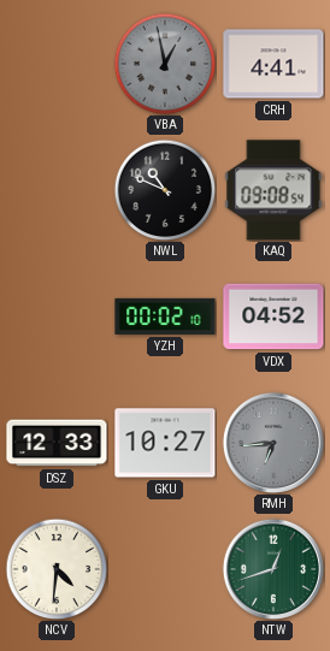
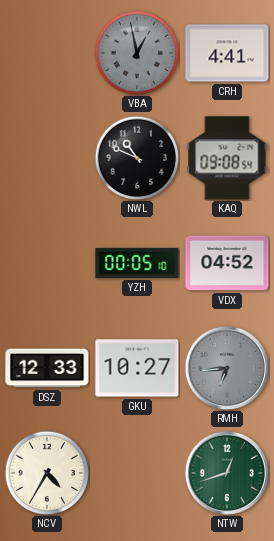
YZH: 00:02 -> 00:05 (137, 263)
NCV: 4:31 -> 4:35 (47, 473)
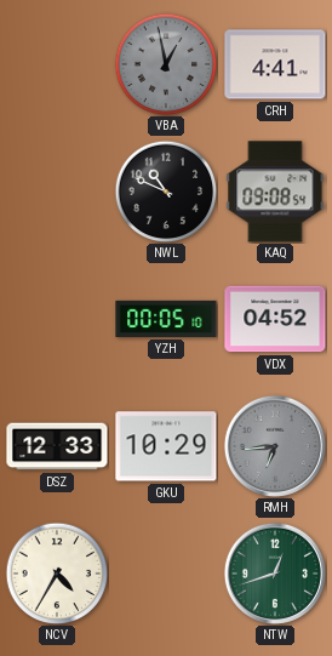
GKU: 10:27 -> 10:29 (166, 446)
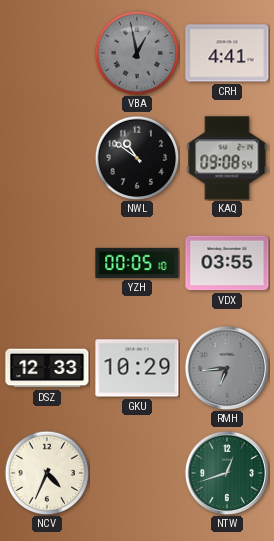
NWL: 10:49 -> 10:51 (137, 158)
VDX: 04:52 -> 03:55 (227, 263)
NCV: 4:35 -> 4:34 (47, 473)
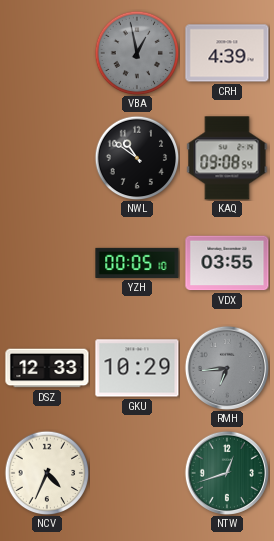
CRH: 4:41 -> 4:39 (227, 53)
